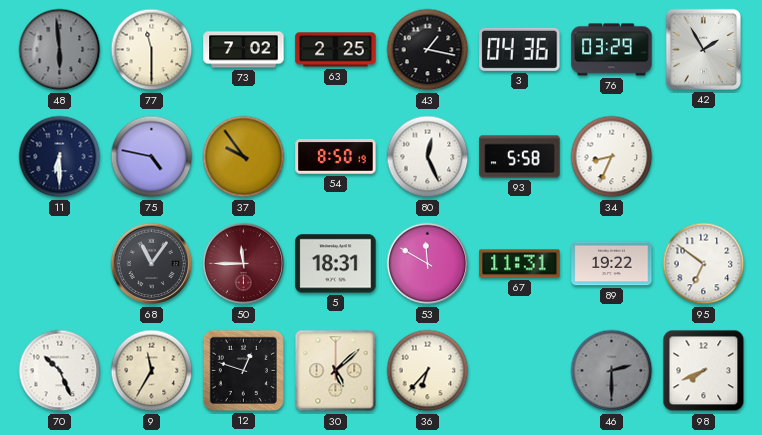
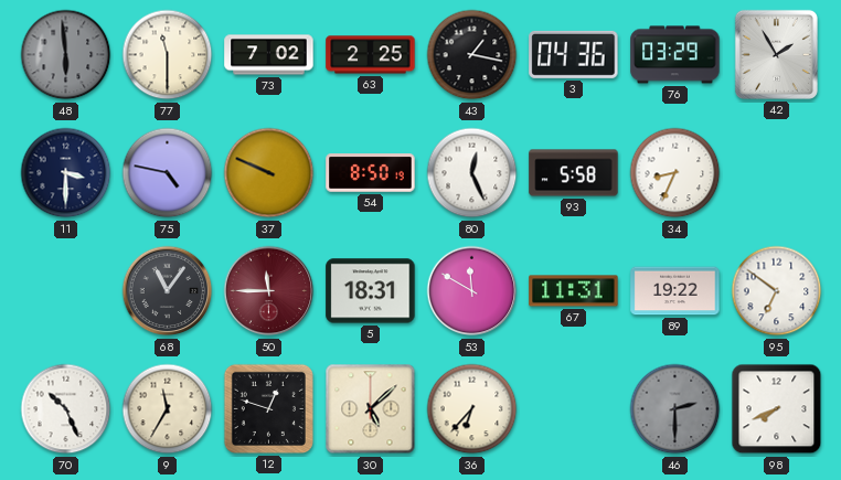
11: 6:30 -> 3:30 (66, 173)
37: 9:54 -> 9:49 (269, 173)
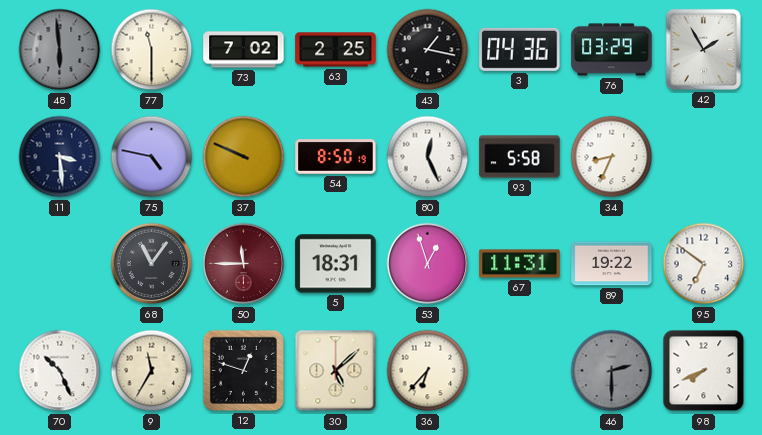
11: 3:30 -> 3:29 (60, 157)
53: 11:50 -> 12:57 (428, 264)
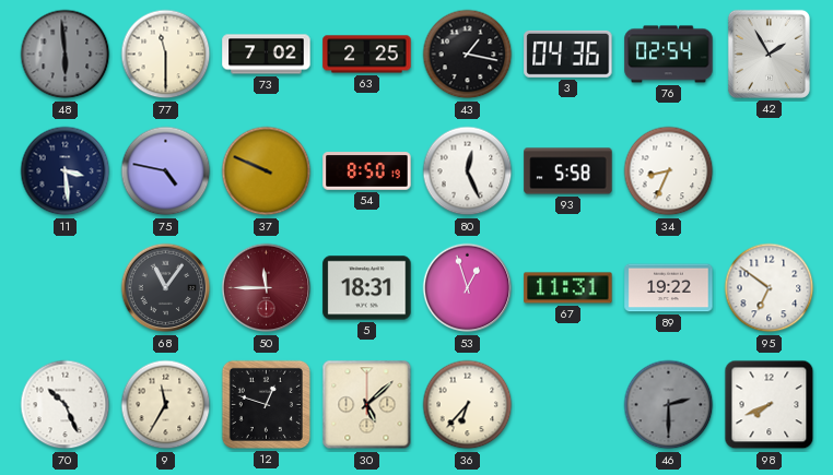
76: 03:29 -> 02:54 (669, 55)
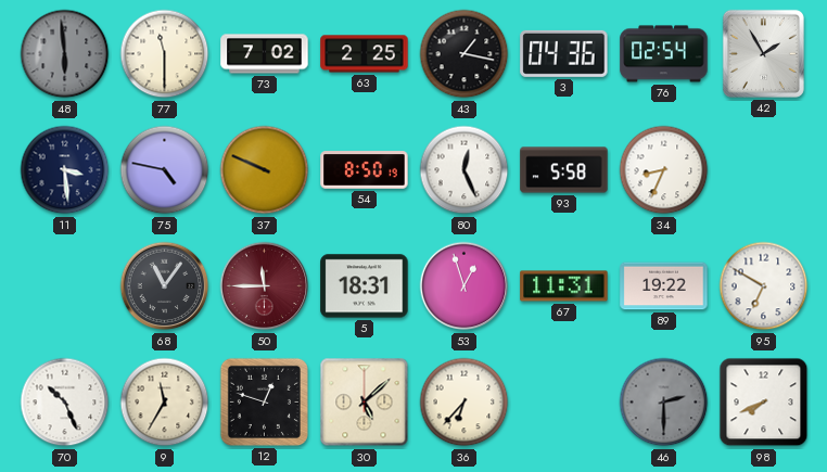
95: 6:51 -> 6:50 (764, 286)
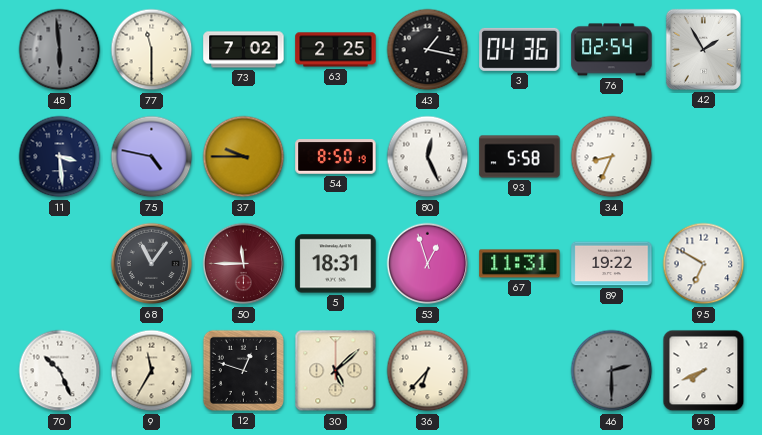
37: 9:49 -> 9:45 (244, 157)
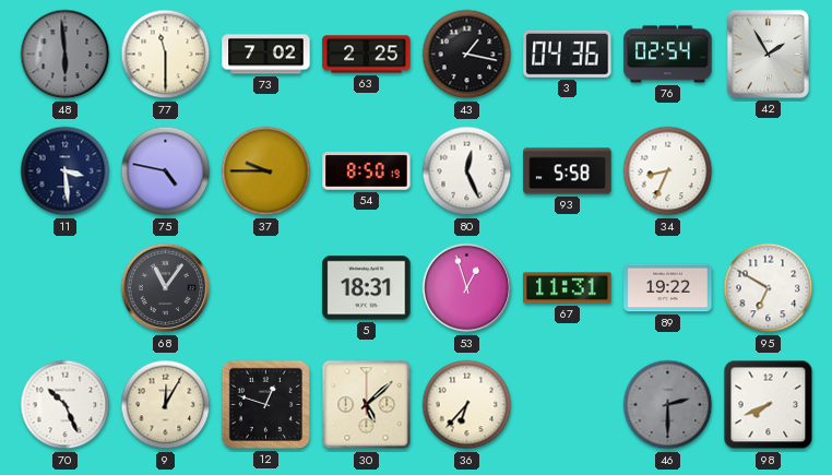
50: 11:45 -> none (244, 264)
9: 11:35 -> 12:05 (166, 405)
